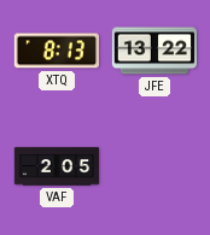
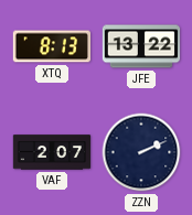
VAF: 2:05 -> 2:07 (52, 152)
ZZN: none -> 2:11 (141, 152)
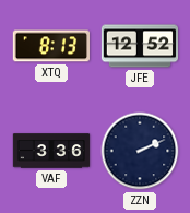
JFE: 13:22 -> 12:52 (140, 46)
VAF: 2:07 -> 3:36 (51, 151)
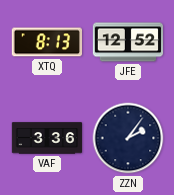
ZZN: 2:11 -> 2:06 (128, 138)
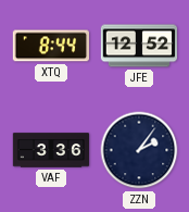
XTQ: 8:13 -> 8:44 (50, 46)
